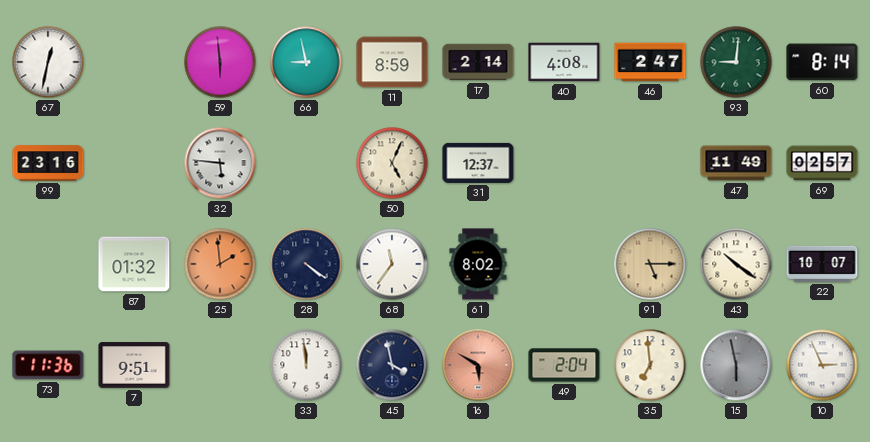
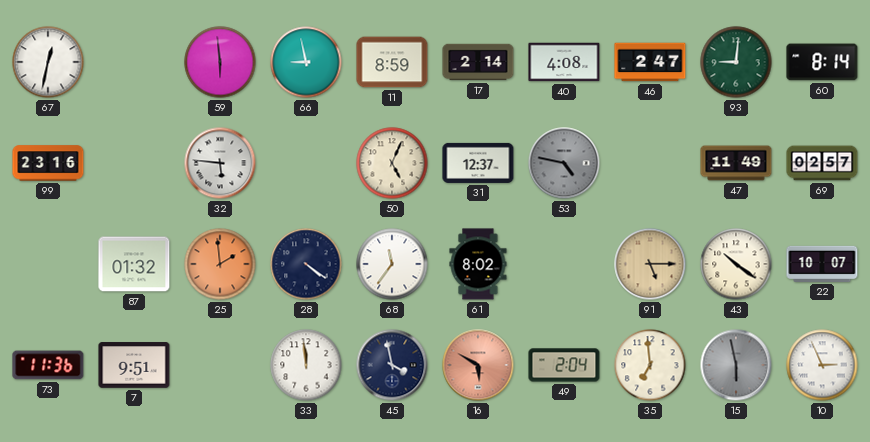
53: none -> 4:47 (564, 163)
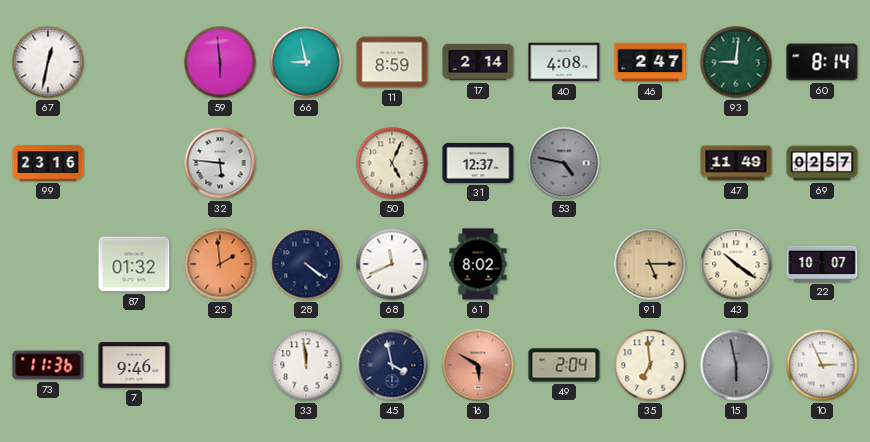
68: 11:36 -> 11:41 (392, 264)
7: 9:51 -> 9:46 (134, 365)
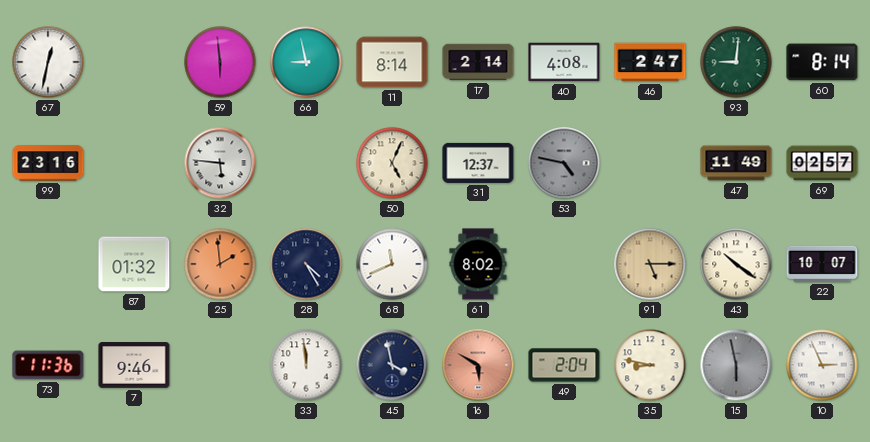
11: 8:59 -> 8:14 (392, 62)
28: 4:21 -> 4:25 (306, 264)
35: 6:59 -> 8:47 (650, 365)
